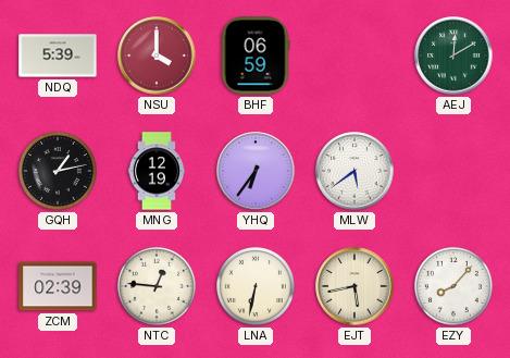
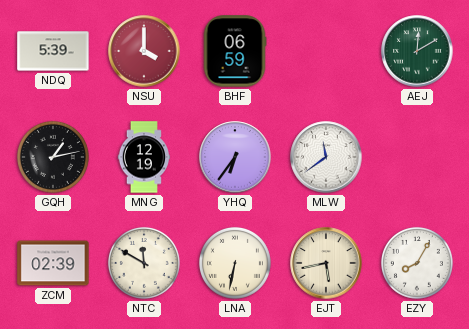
MLW: 5:39 -> 11:39 (326, 157)
NTC: 12:46 -> 11:50 (144, 263)
EZY: 8:07 -> 8:05 (417, 263)
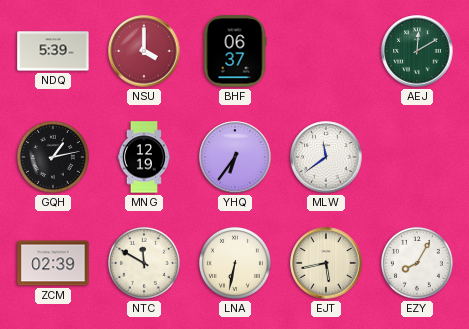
BHF: 06:59 -> 06:37 (235, 51)
